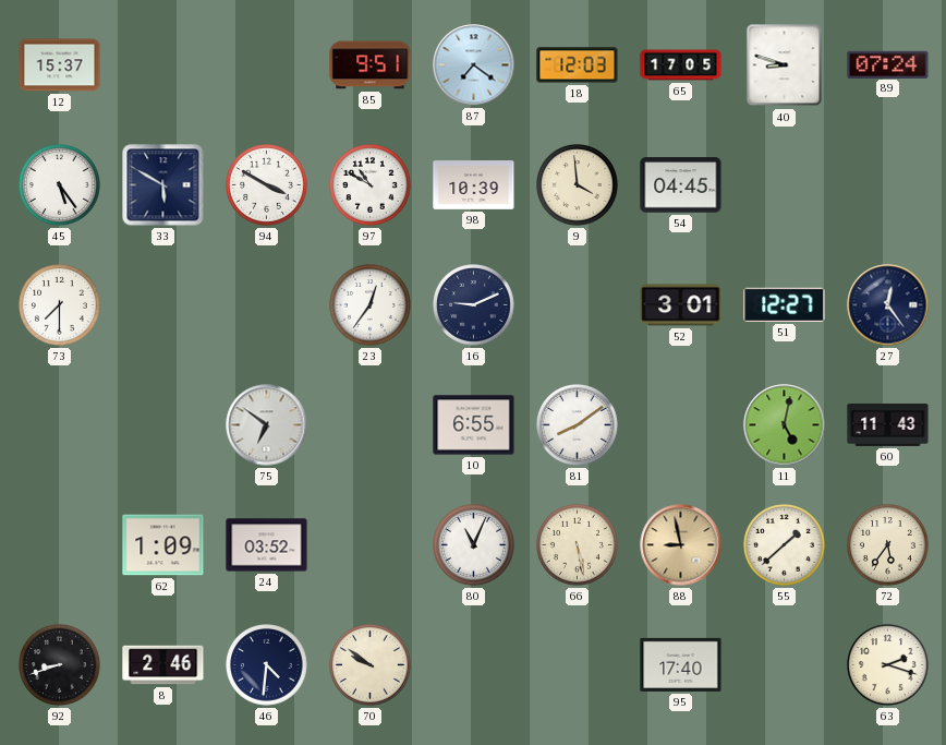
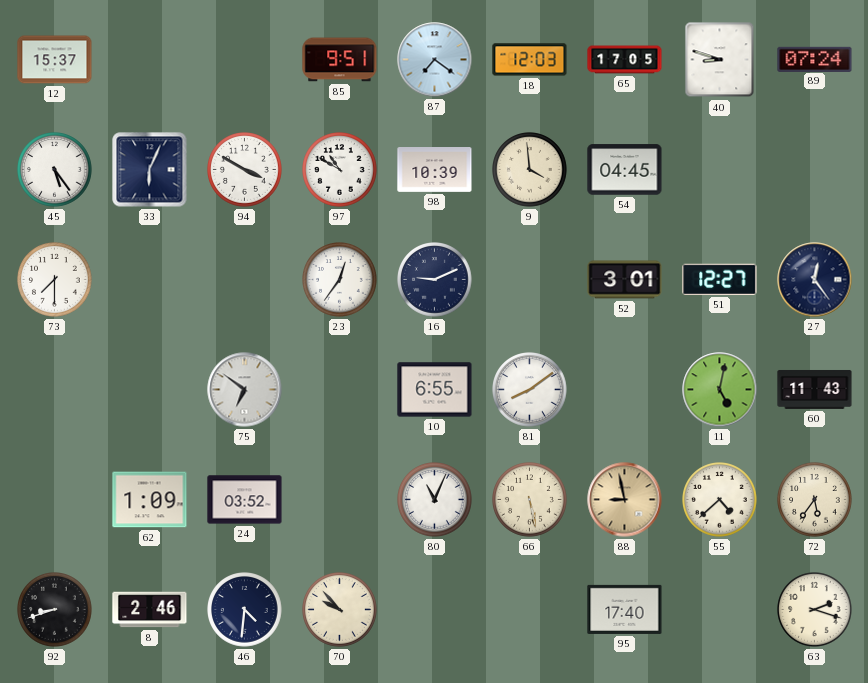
33: 5:50 -> 6:04 (150, 170)
55: 1:38 -> 4:38 (720, 500)
70: 9:51 -> 9:53 (340, 610)
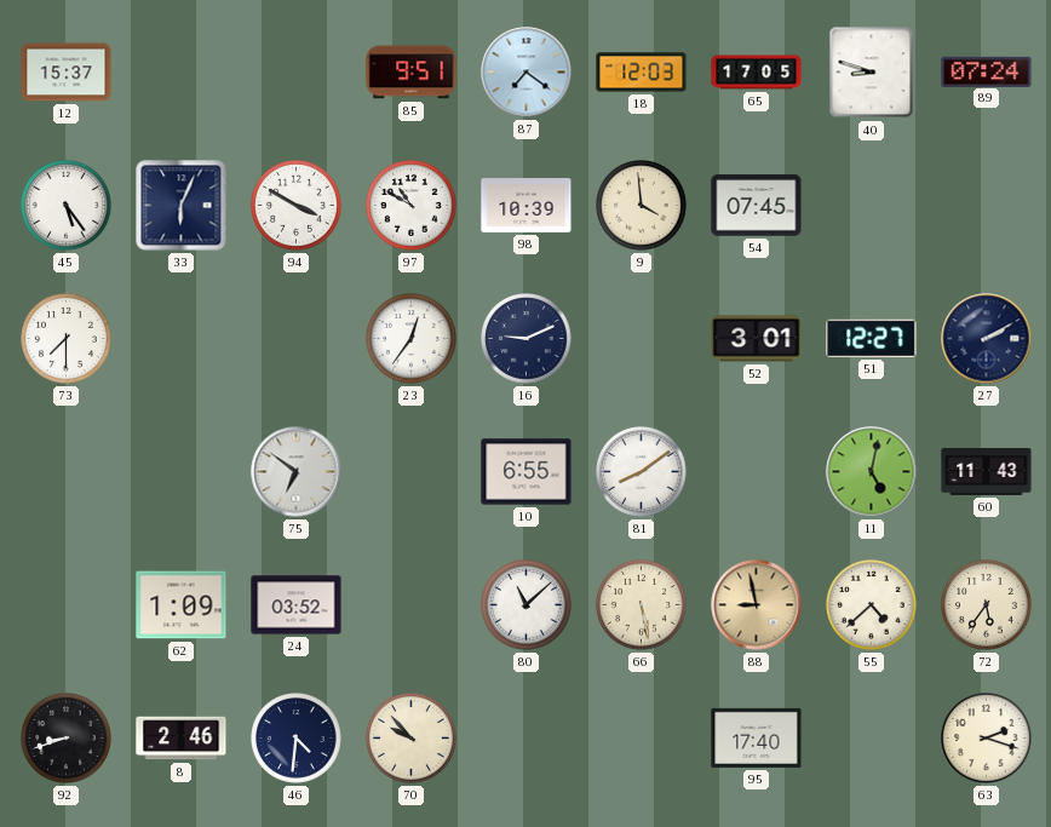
54: 04:45 -> 07:45 (757, 206)
27: 12:24 -> 2:10 (987, 339)
80: 11:04 -> 11:08 (527, 605)
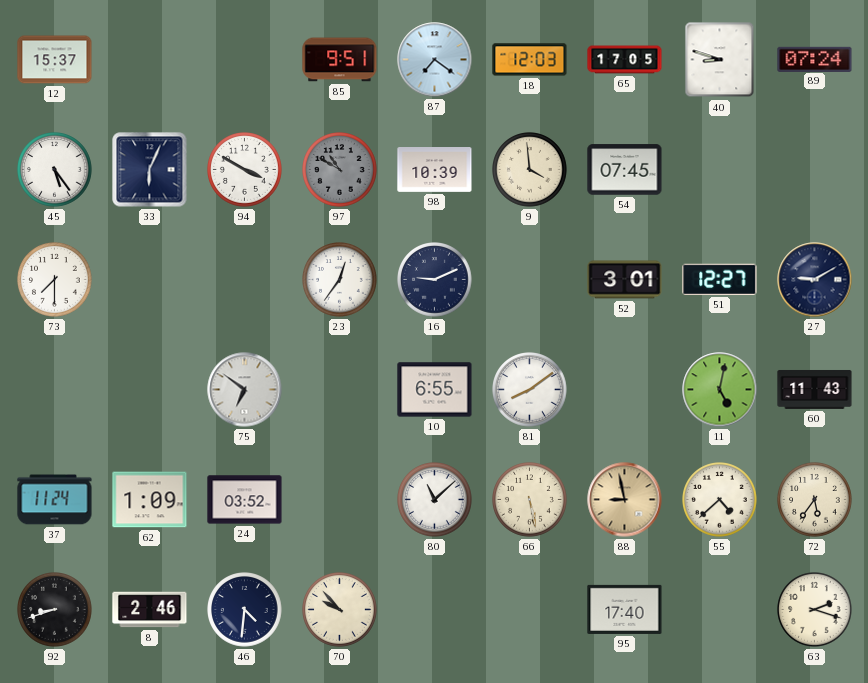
97 dial: white -> grey (340, 170)
27: 2:10 -> 9:10 (815, 280)
37: none -> 11:24 (55, 500)
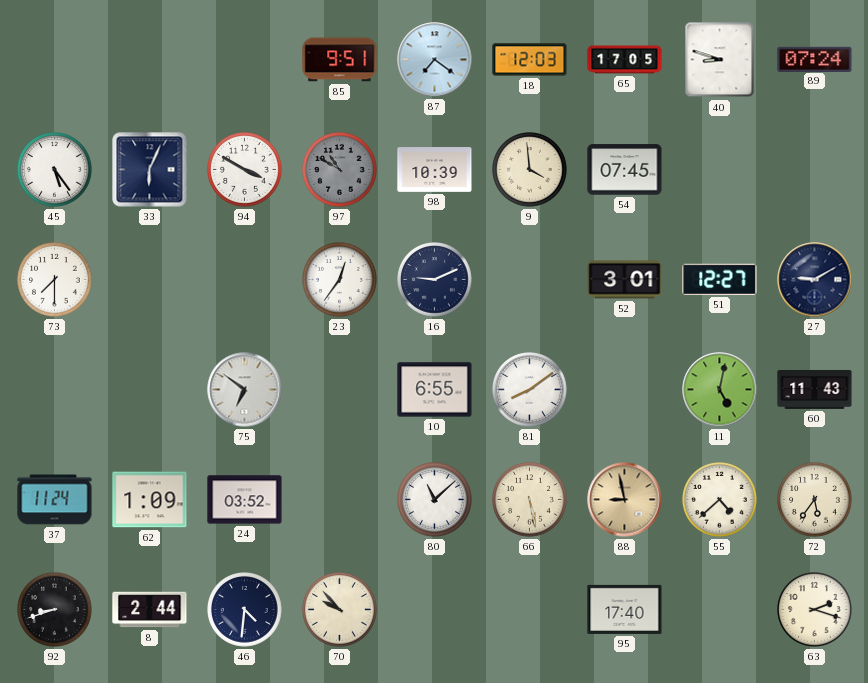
12: 15:37 -> none (55, 60)
8: 2:46 -> 2:44 (150, 610)
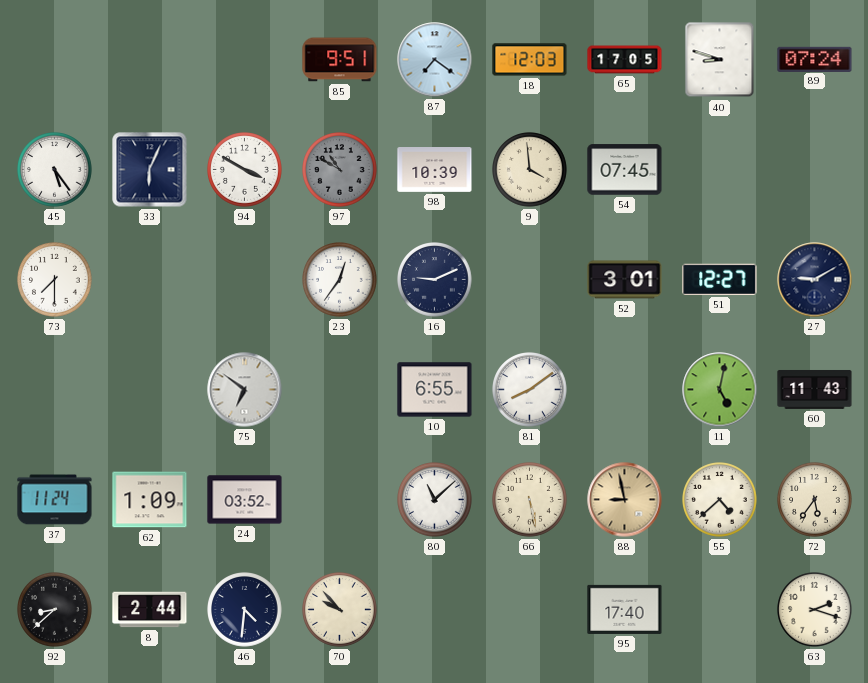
92: 8:42 -> 8:38 (55, 610)
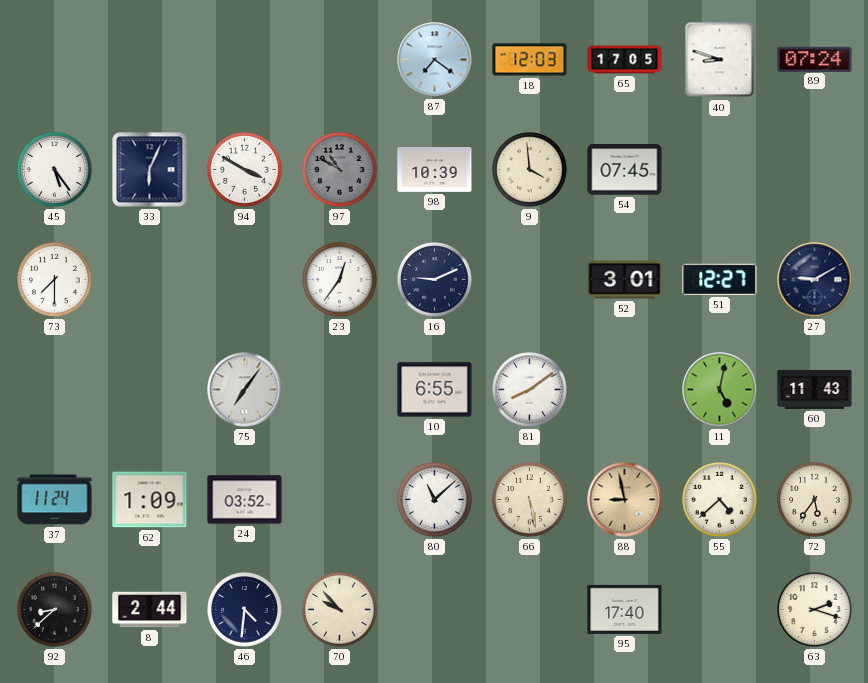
85: 9:51 -> none (340, 60)
75: 6:51 -> 7:06 (245, 390)
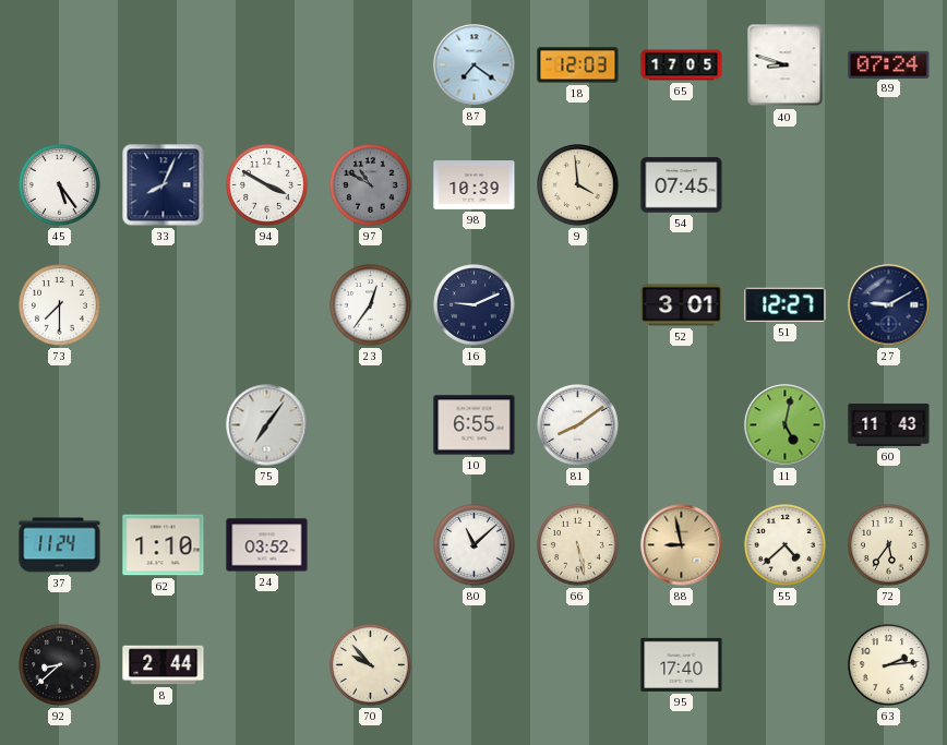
33: 6:04 -> 8:04 (164, 185)
62: 1:09 -> 1:10 (164, 545)
46: 4:31 -> none (245, 610)
63: 2:18 -> 2:14 (889, 665)
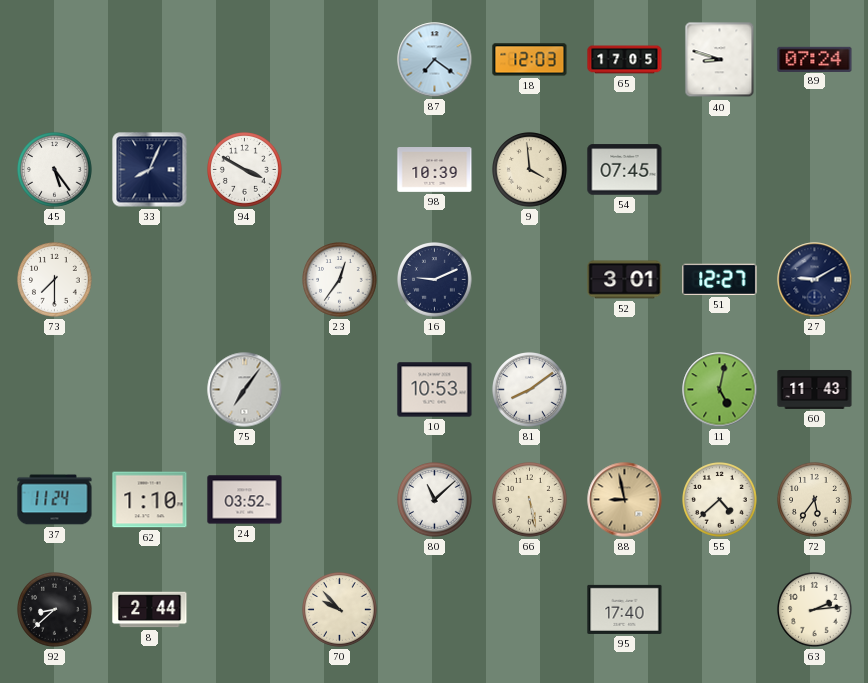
97: 10:50 -> none (371, 185)
10: 6:55 -> 10:53 (435, 390)
